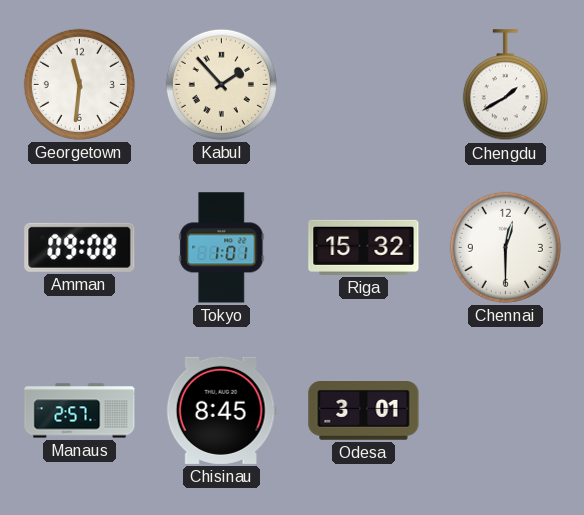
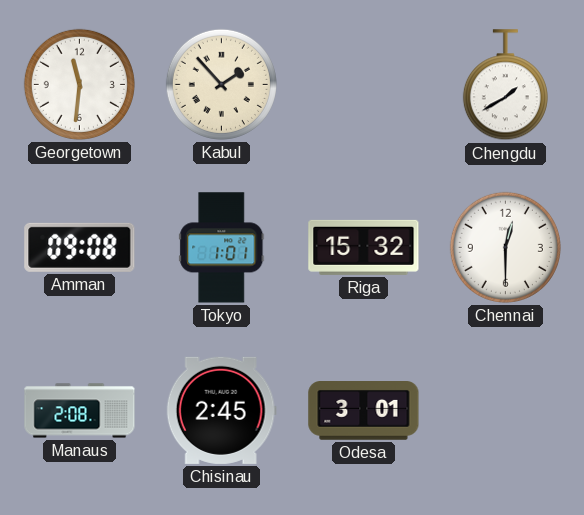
Manaus: 2:57 -> 2:08 (80, 411)
Chisinau: 8:45 -> 2:45 (221, 410)
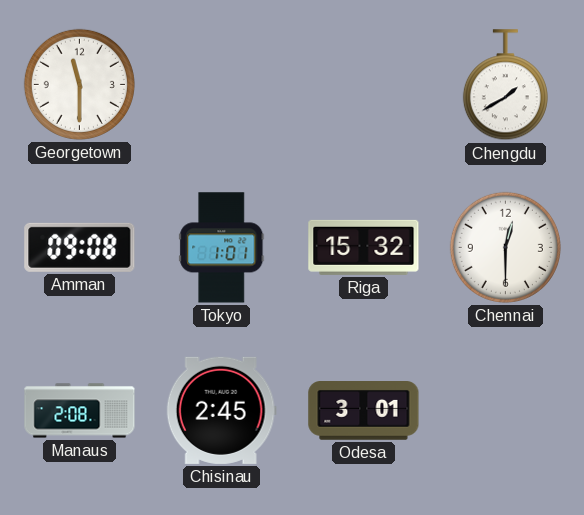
Georgetown: 11:31 -> 11:30 (79, 84)
Kabul: 1:53 -> none (221, 84)
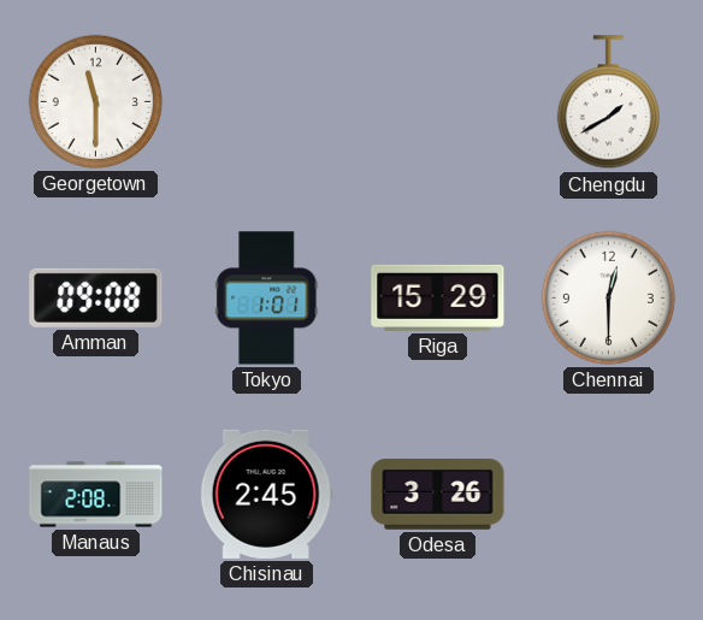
Riga: 15:32 -> 15:29 (438, 297)
Odesa: 3:01 -> 3:26 (438, 495)
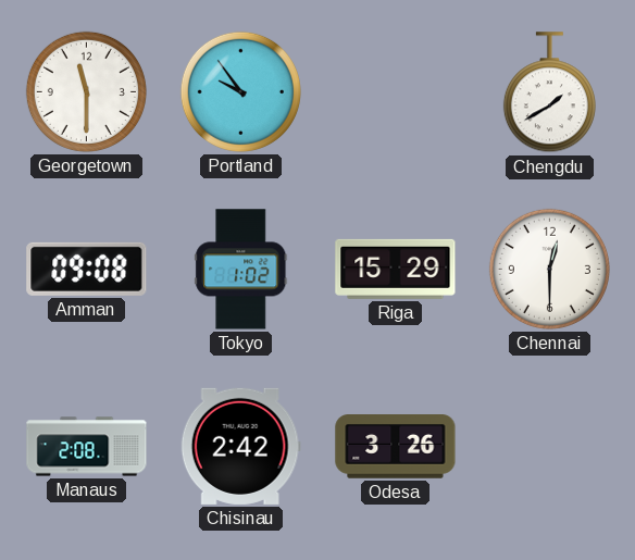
Portland: none -> 9:54 (240, 91)
Tokyo: 1:01 -> 1:02 (241, 270)
Chisinau: 2:45 -> 2:42 (240, 446)
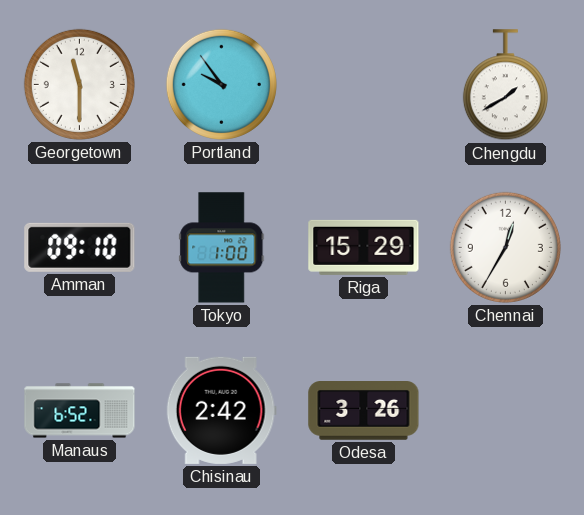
Amman: 09:08 -> 09:10 (80, 247)
Tokyo: 1:02 -> 1:00 (222, 248)
Chennai: 12:30 -> 12:35 (505, 247)
Manaus: 2:08 -> 6:52 (80, 411)
